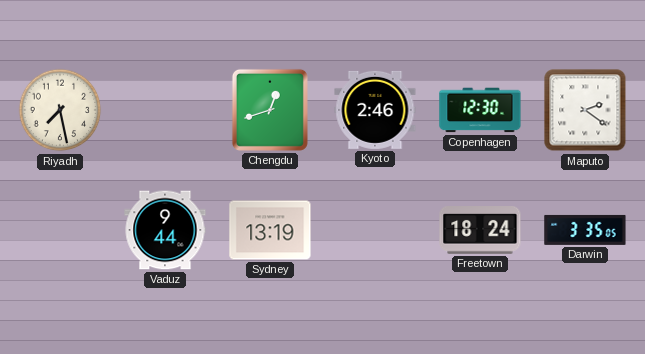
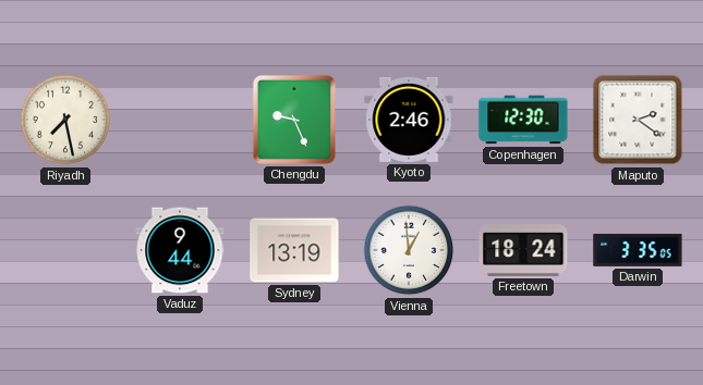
Chengdu: 12:42 -> 9:26 (294, 120)
Vienna: none -> 12:59 (409, 250)
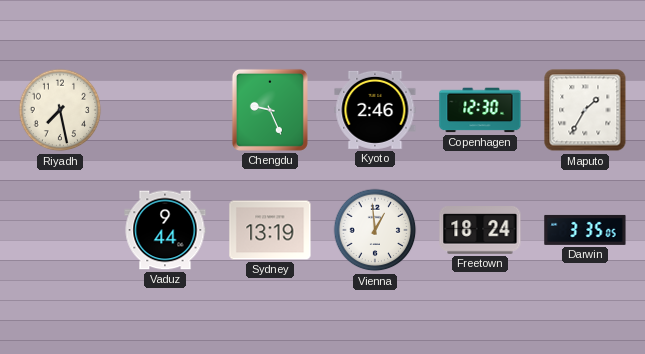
Maputo: 2:21 -> 1:35 (585, 110)
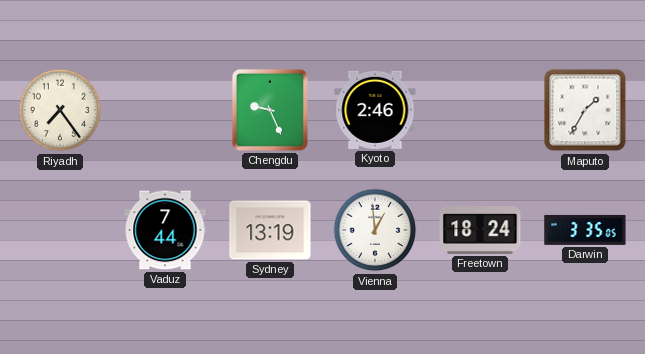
Riyadh: 7:28 -> 7:24 (60, 110)
Copenhagen: 12:30 -> none (480, 110)
Vaduz: 9:44 -> 7:44 (165, 230)
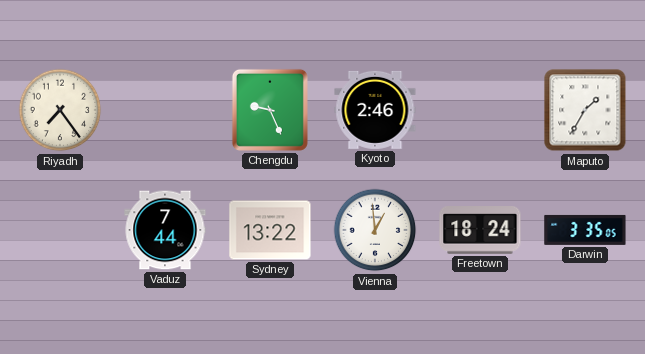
Sydney: 13:19 -> 13:22 (270, 230)
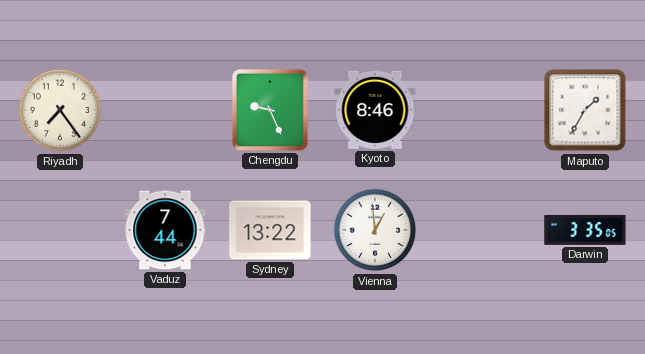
Kyoto: 2:46 -> 8:46 (375, 110)
Freetown: 18:24 -> none (480, 231)
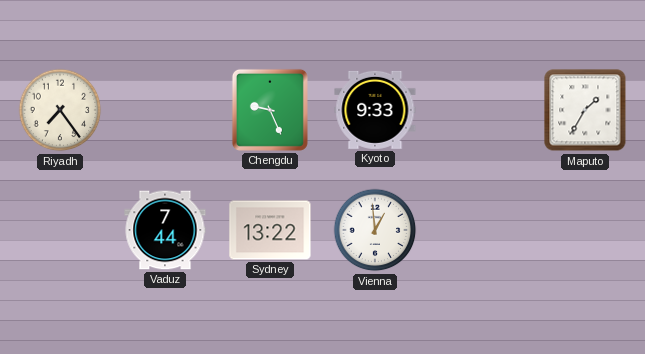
Kyoto: 8:46 -> 9:33 (375, 110)
Darwin: 3:35 -> none (585, 230)
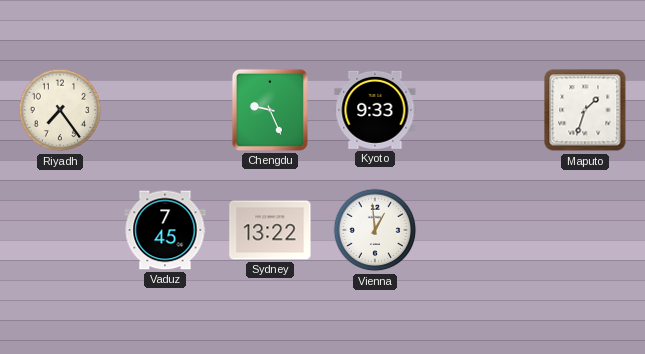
Maputo: 1:35 -> 1:33 (585, 110)
Vaduz: 7:44 -> 7:45 (165, 230)
